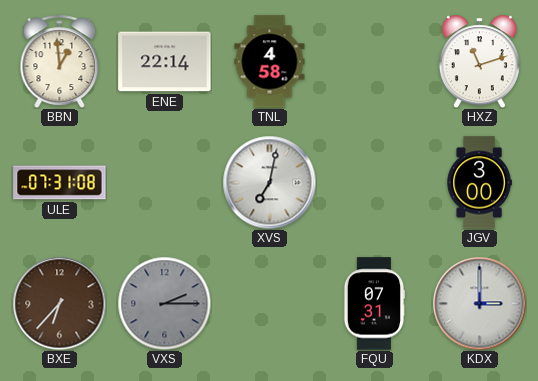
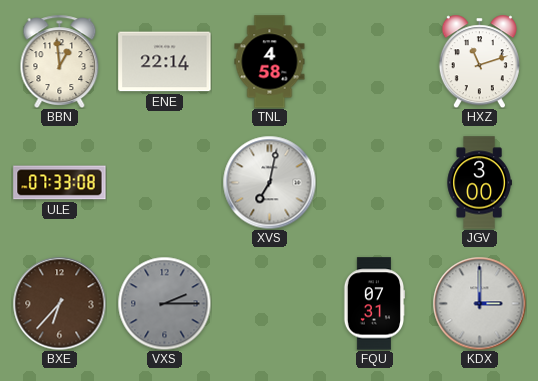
ULE: 07:31 -> 07:33 (60, 183)
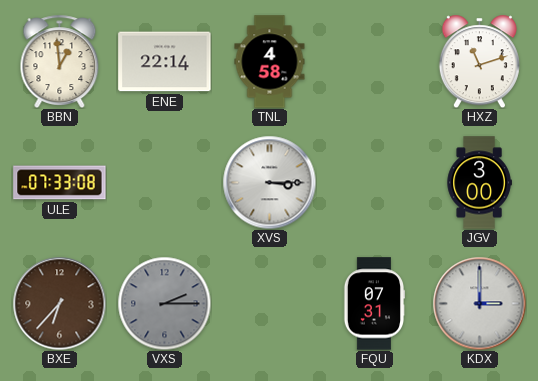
XVS: 7:02 -> 3:15 (269, 182)
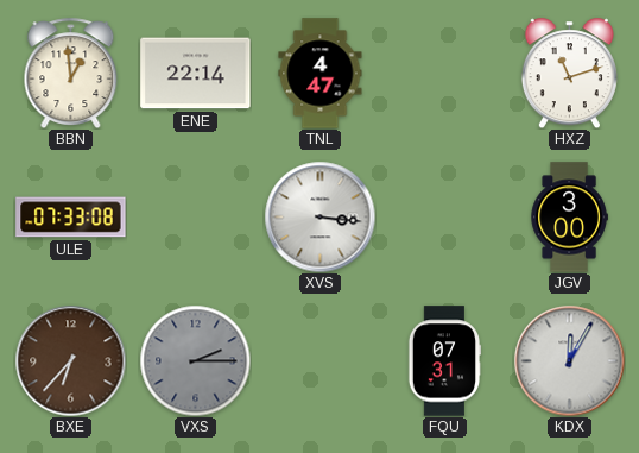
TNL: 4:58 -> 4:47 (321, 74)
XVS: 3:15 -> 3:16 (319, 216)
KDX: 3:00 -> 12:05 (569, 360)
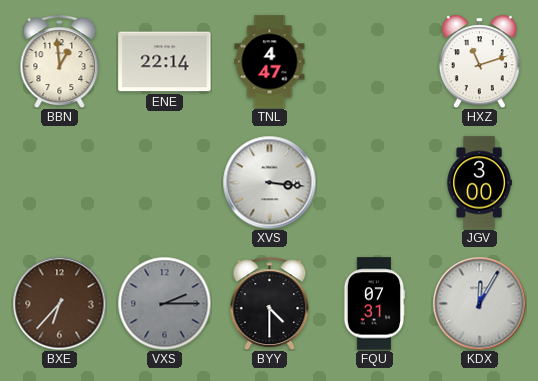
ULE: 07:33 -> none (71, 218)
BYY: none -> 4:30 (270, 303)
